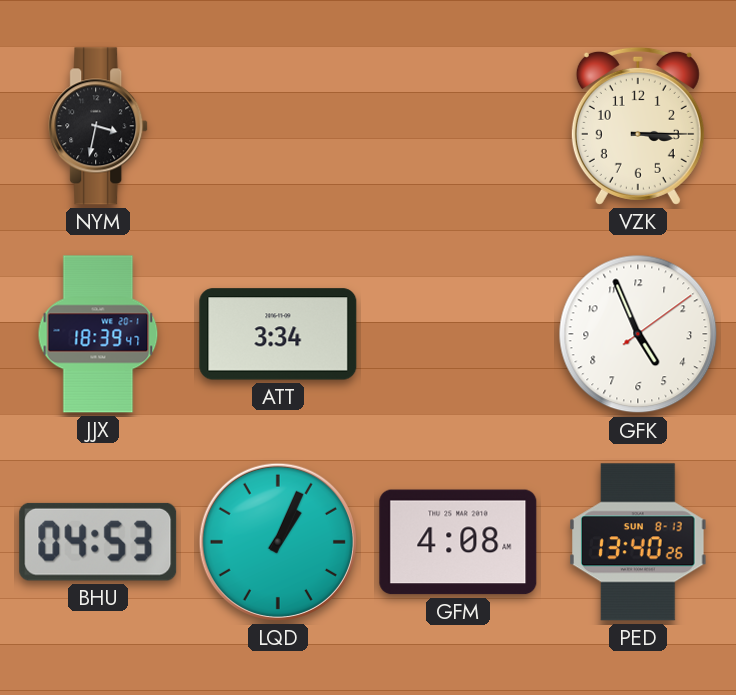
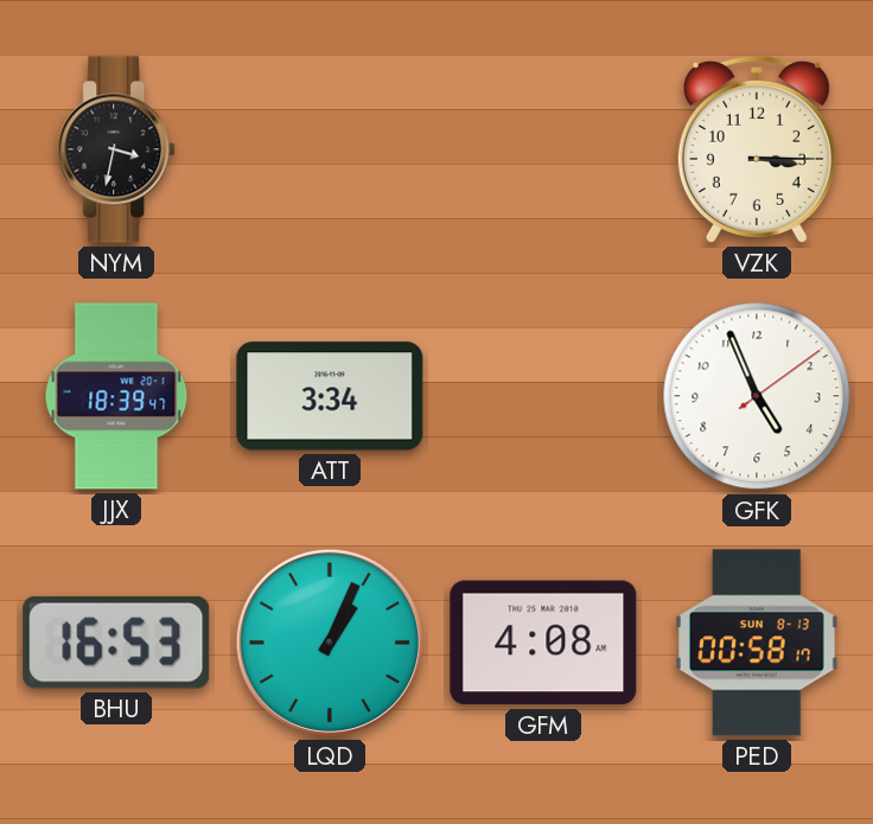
BHU: 04:53 -> 16:53 (116, 643)
PED: 13:40 -> 00:58 (757, 643)
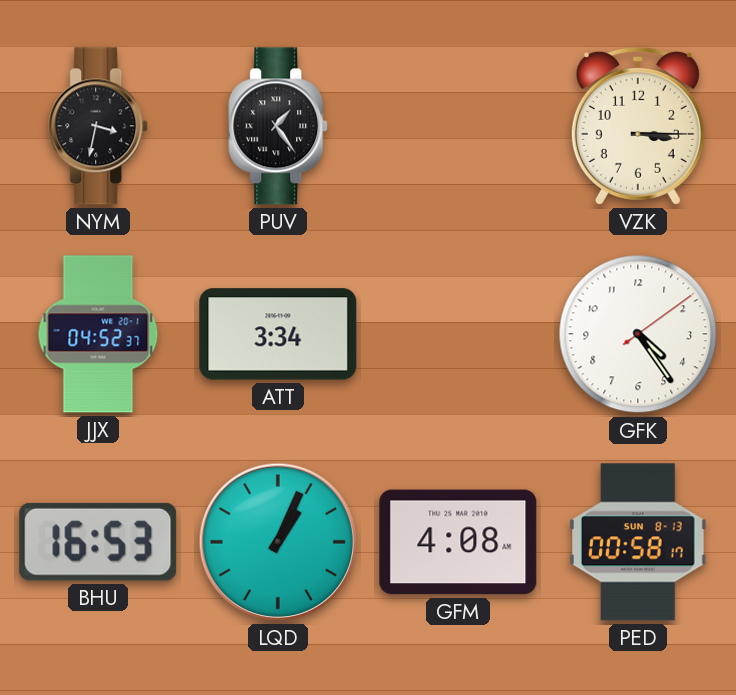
PUV: none -> 1:24 (279, 126)
JJX: 18:39 -> 04:52 (98, 334)
GFK: 4:56 -> 4:24 (638, 334)
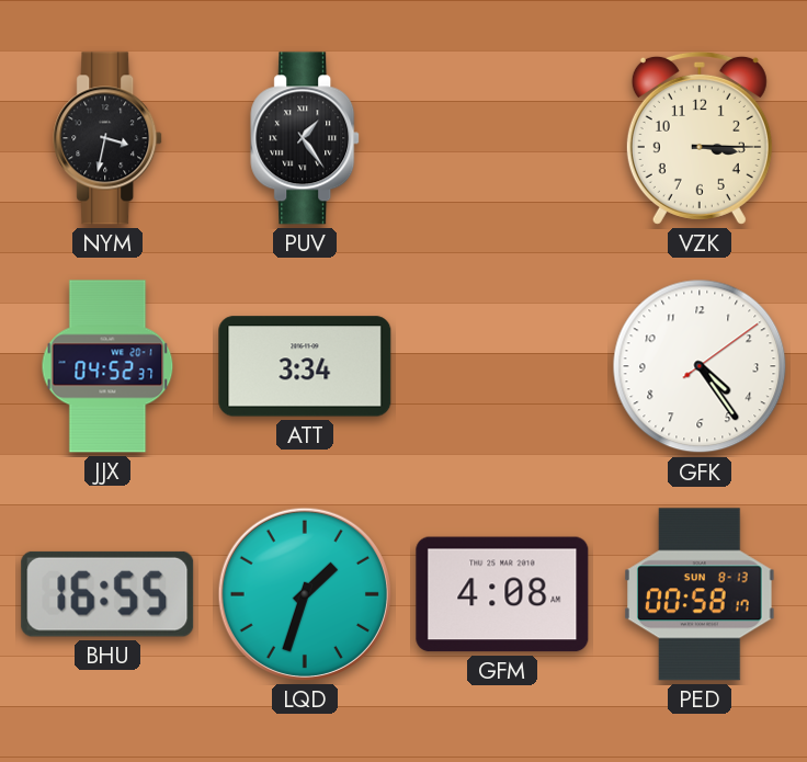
BHU: 16:53 -> 16:55 (107, 594)
LQD: 1:04 -> 1:33 (305, 594)
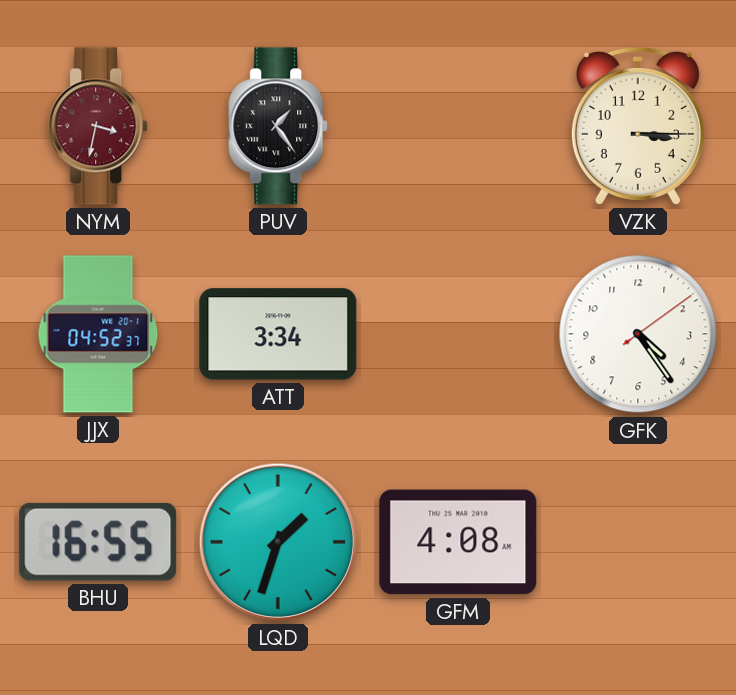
NYM dial: black -> burgundy (99, 126)
PED: 00:58 -> none (700, 594)
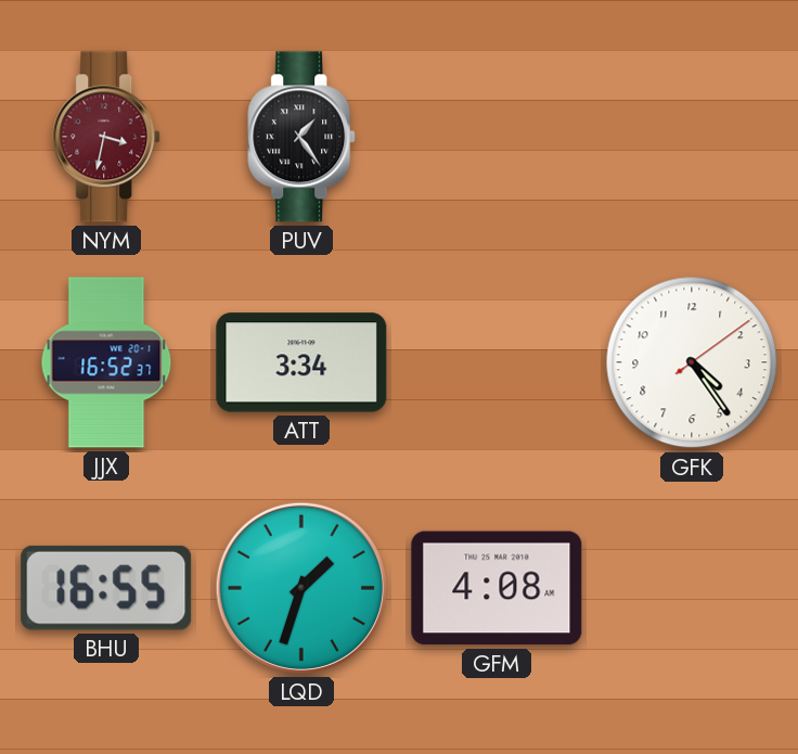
VZK: 3:15 -> none (638, 126)
JJX: 04:52 -> 16:52 (106, 362)
